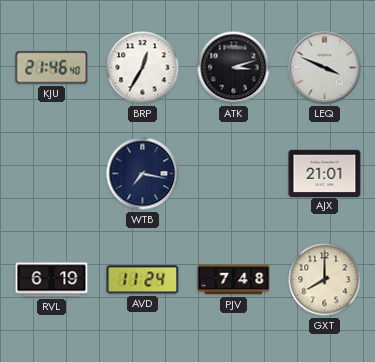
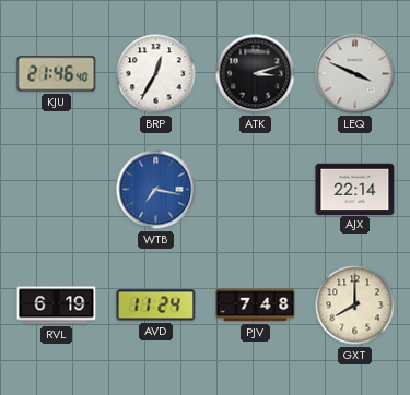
WTB dial: navy -> blue (156, 190)
AJX: 21:01 -> 22:14 (355, 189)
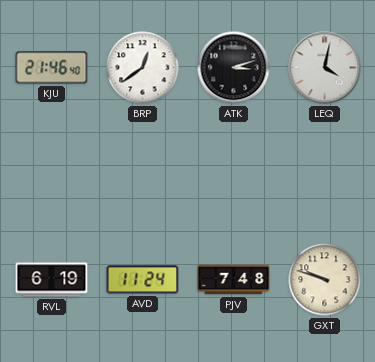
BRP: 12:35 -> 12:39 (143, 68)
LEQ: 3:49 -> 4:02 (325, 68)
WTB: 7:17 -> none (156, 190)
AJX: 22:14 -> none (355, 189)
GXT: 8:00 -> 9:48 (325, 280)
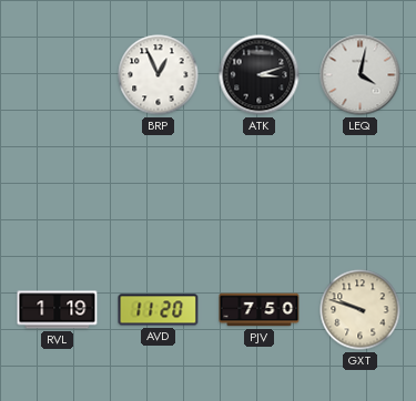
KJU: 21:46 -> none (52, 68)
BRP: 12:39 -> 12:56 (159, 75)
RVL: 6:19 -> 1:19 (58, 310)
AVD: 11:24 -> 11:20 (159, 310)
PJV: 7:48 -> 7:50 (260, 310)
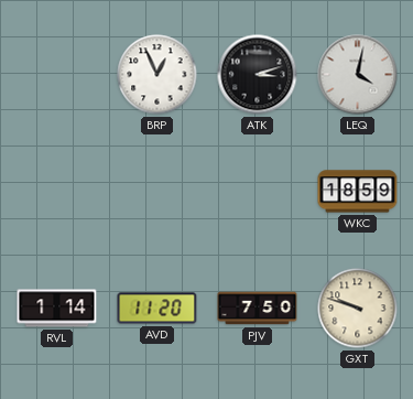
WKC: none -> 18:59 (358, 192)
RVL: 1:19 -> 1:14 (57, 309)
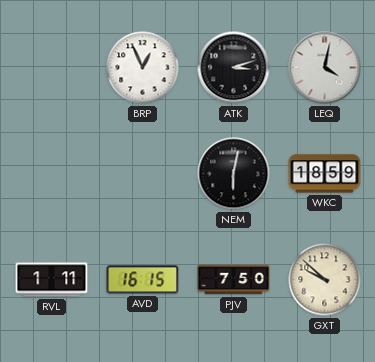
NEM: none -> 6:02 (234, 174)
RVL: 1:14 -> 1:11 (52, 280)
AVD: 11:20 -> 16:15 (143, 280)
GXT: 9:48 -> 9:52 (325, 280)
